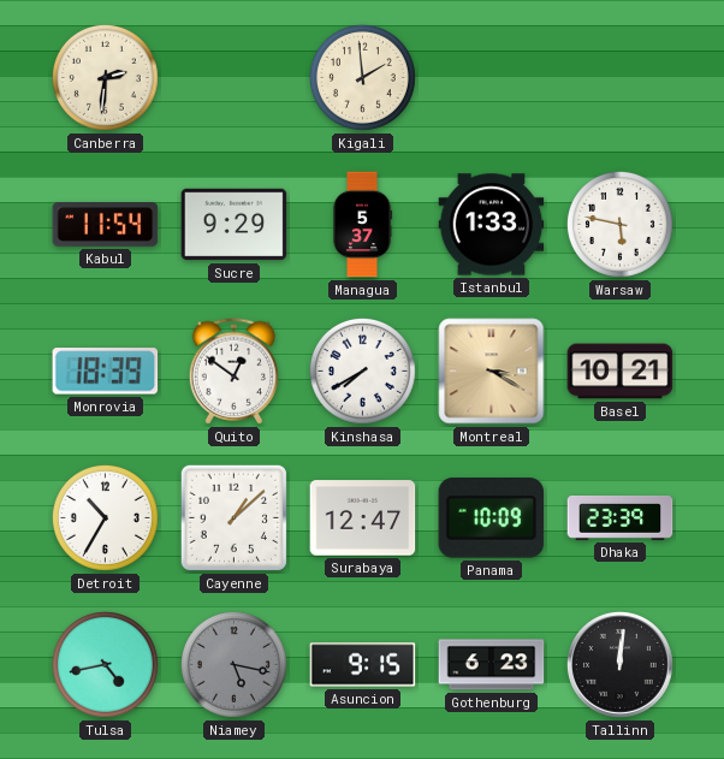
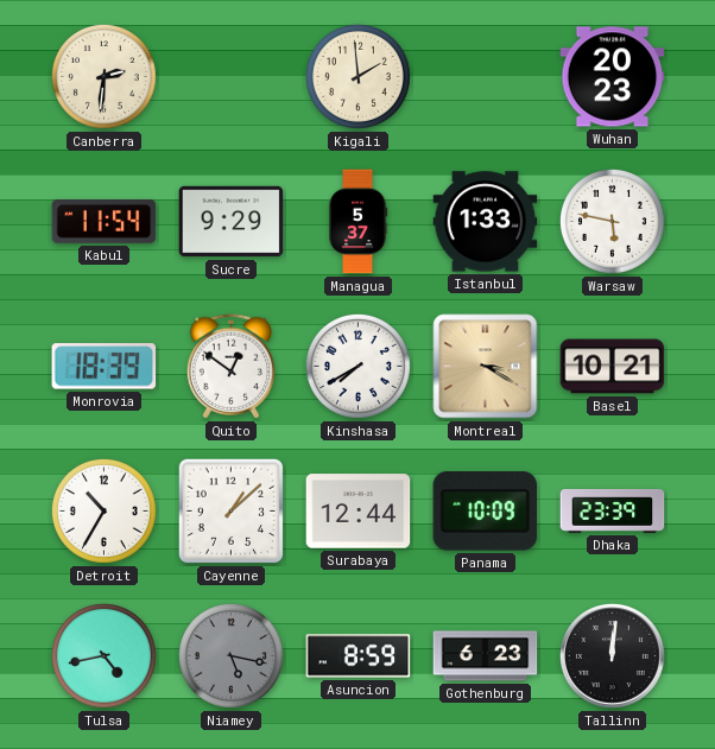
Wuhan: none -> 20:23 (613, 77)
Surabaya: 12:47 -> 12:44 (359, 512)
Asuncion: 9:15 -> 8:59 (359, 656)
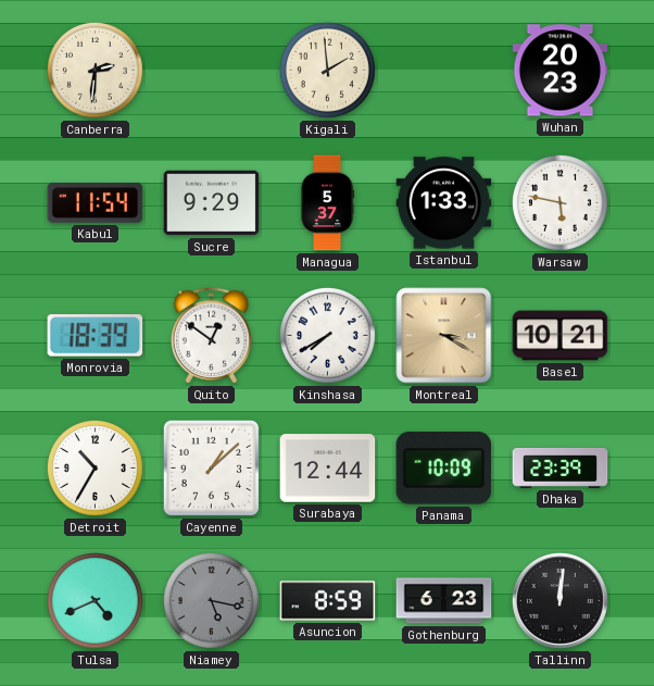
Tulsa: 4:43 -> 4:41 (95, 600)
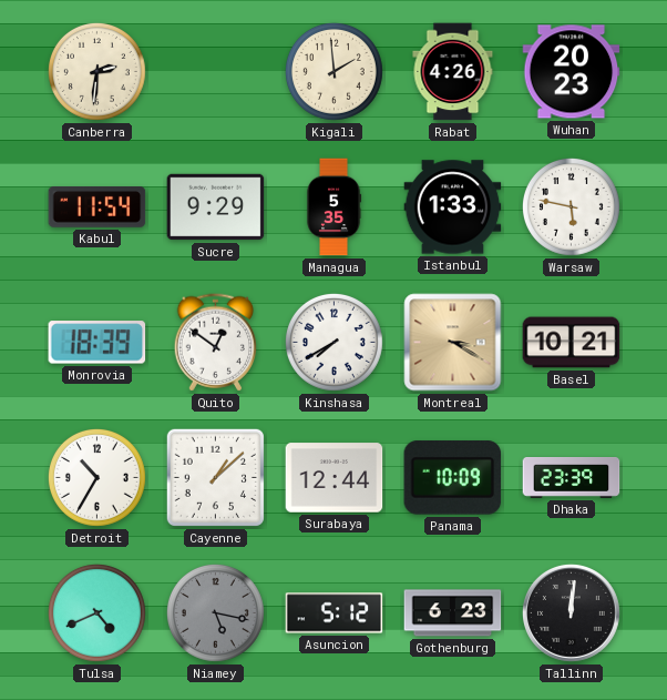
Rabat: none -> 4:26 (453, 72)
Managua: 5:37 -> 5:35 (334, 207)
Asuncion: 8:59 -> 5:12 (335, 613)
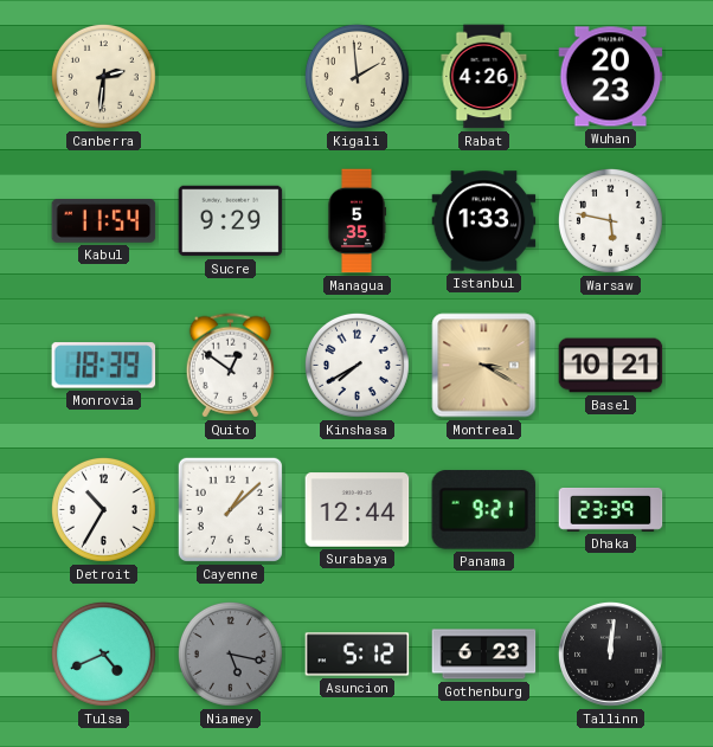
Panama: 10:09 -> 9:21 (484, 510)
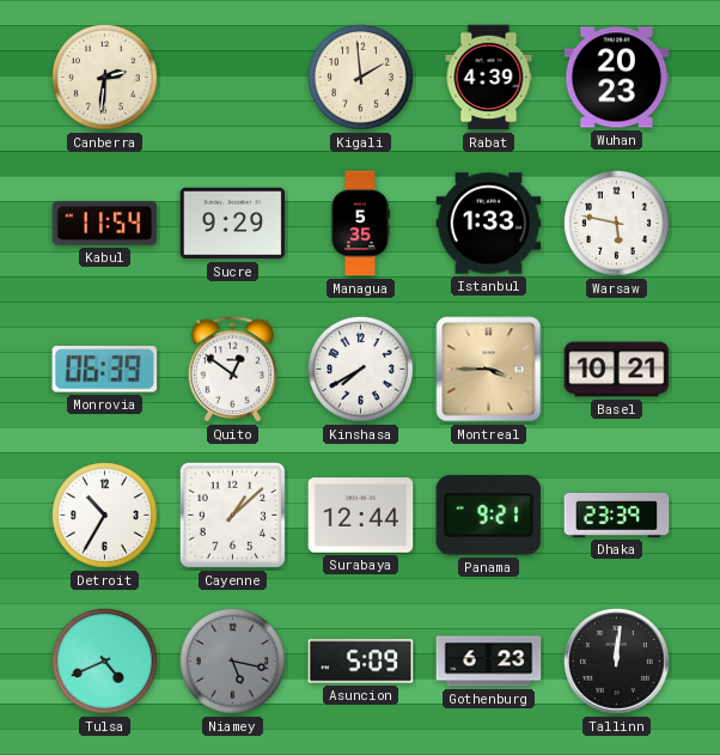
Rabat: 4:26 -> 4:39 (489, 78)
Monrovia: 18:39 -> 06:39 (105, 370)
Montreal: 3:20 -> 3:45 (489, 370)
Asuncion: 5:12 -> 5:09 (361, 662)
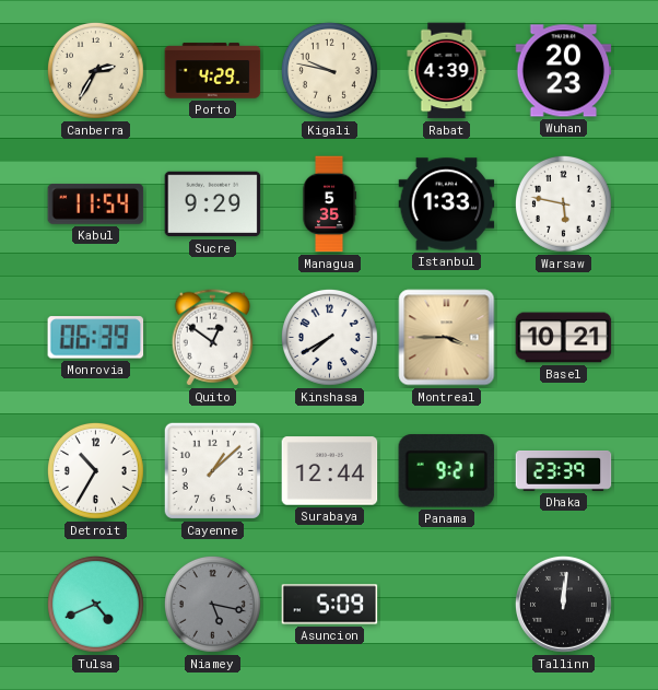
Canberra: 2:31 -> 2:35 (95, 70)
Porto: none -> 4:29 (213, 71)
Kigali: 1:59 -> 9:47 (329, 70)
Gothenburg: 6:23 -> none (489, 662)
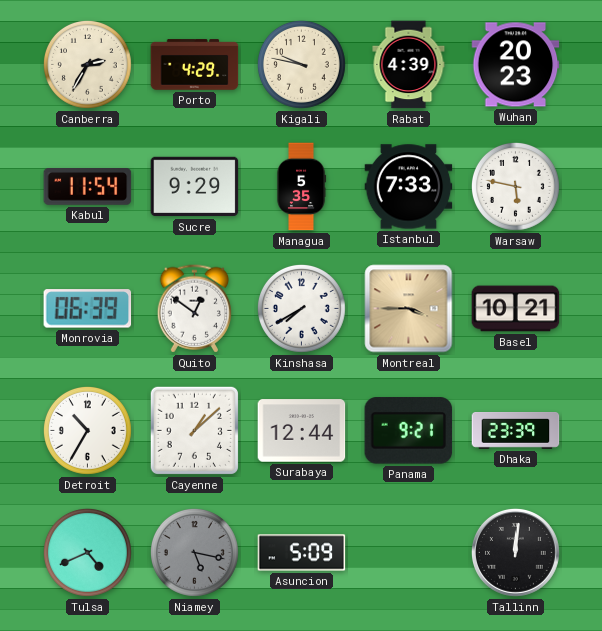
Istanbul: 1:33 -> 7:33 (409, 187)
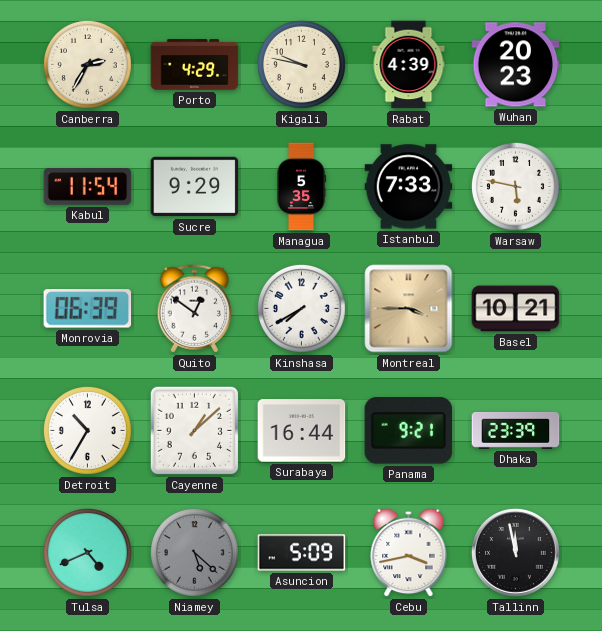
Surabaya: 12:44 -> 16:44 (302, 431)
Niamey: 5:17 -> 5:22 (194, 552)
Cebu: none -> 3:43 (409, 552)
Tallinn: 12:01 -> 11:58 (515, 552)
